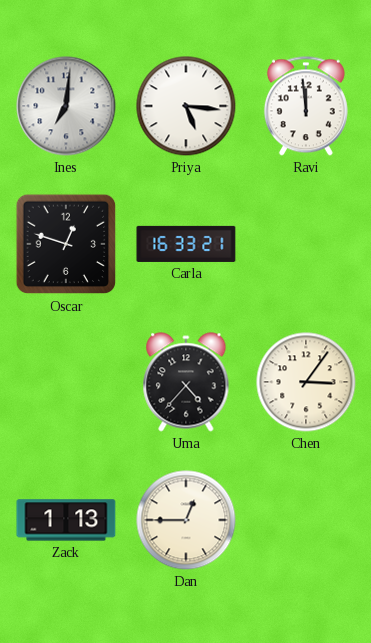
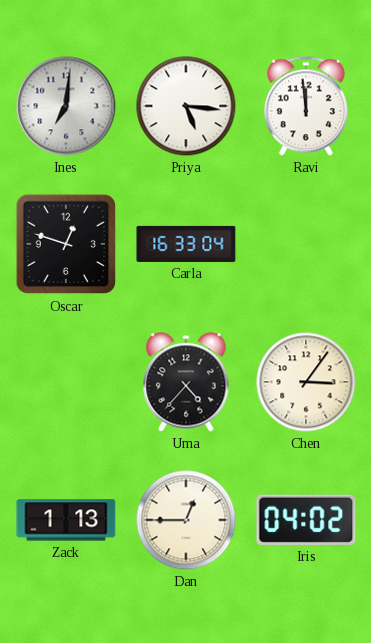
Carla: 16:33:21 -> 16:33:04 (186, 244)
Iris: none -> 04:02 (306, 520)
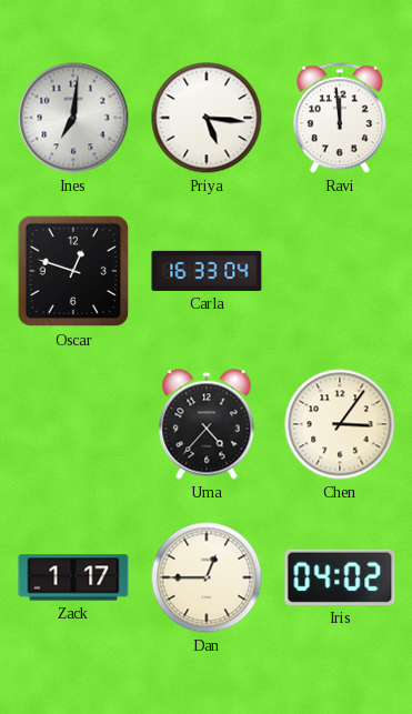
Zack: 1:13 -> 1:17 (73, 577)
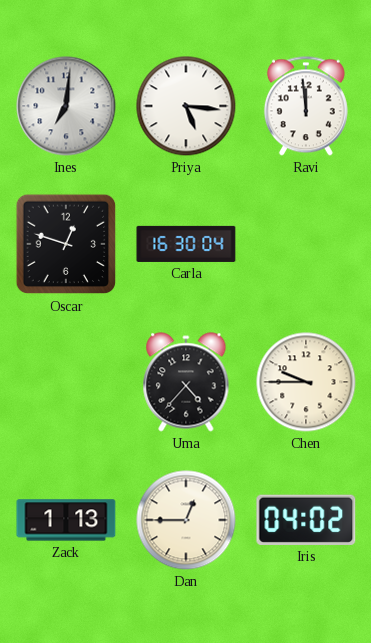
Carla: 16:33 -> 16:30 (186, 244)
Chen: 3:06 -> 9:45 (306, 382)
Zack: 1:17 -> 1:13 (66, 520)
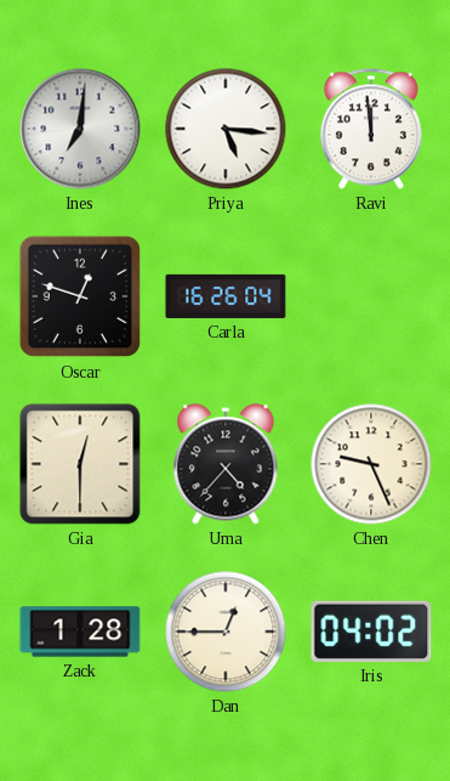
Carla: 16:30 -> 16:26 (226, 296)
Gia: none -> 12:30 (80, 464)
Chen: 9:45 -> 9:26 (371, 464)
Zack: 1:13 -> 1:28 (80, 632)
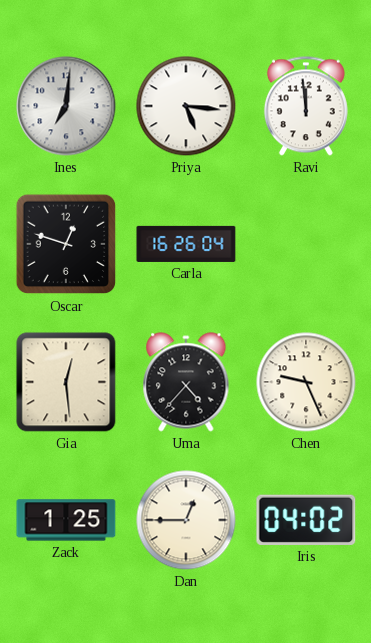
Gia: 12:30 -> 12:29 (66, 382)
Zack: 1:28 -> 1:25 (66, 520)
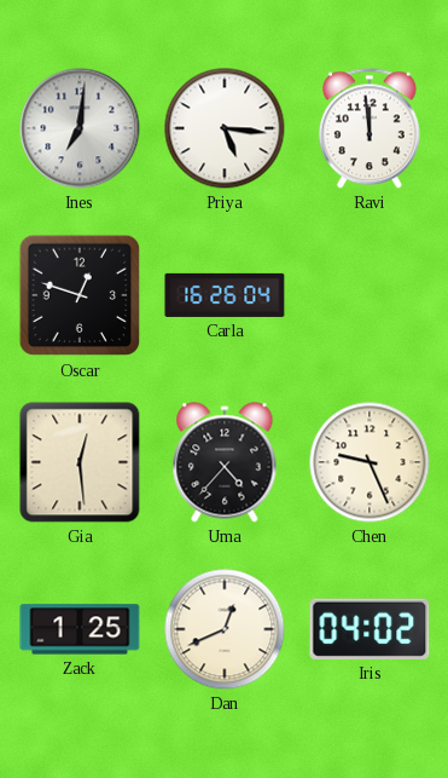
Dan: 12:45 -> 12:41 (225, 629)
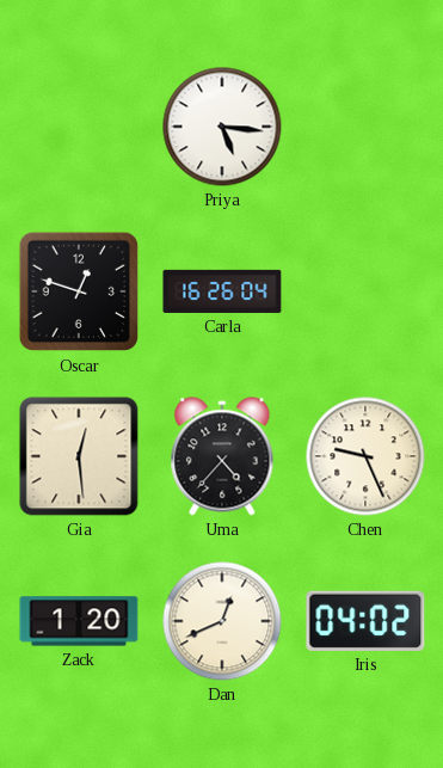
Ines: 7:01 -> none (80, 128)
Ravi: 11:59 -> none (370, 128)
Zack: 1:25 -> 1:20 (79, 621)
